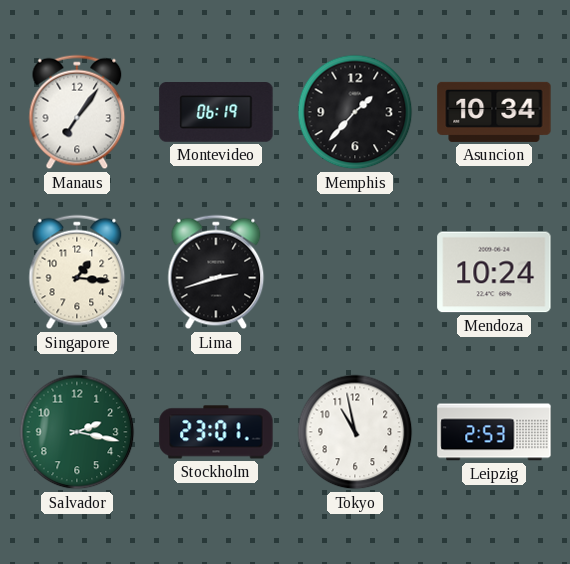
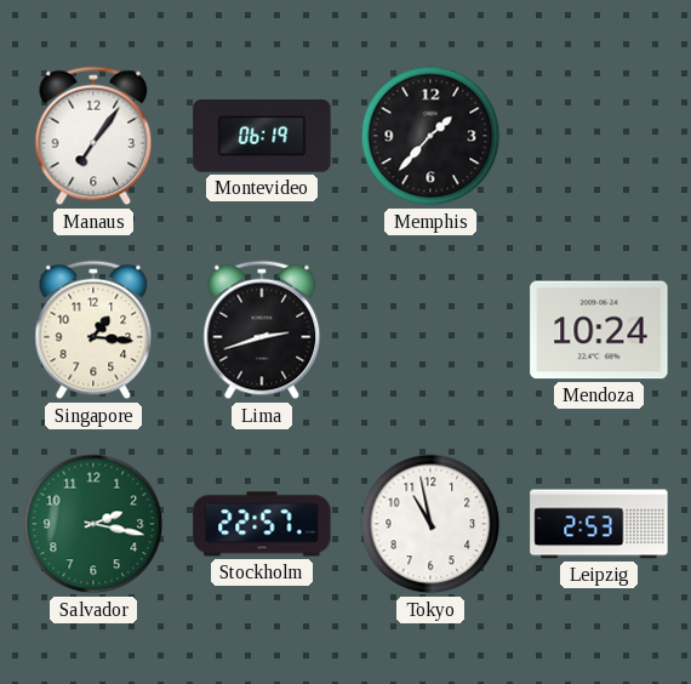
Asuncion: 10:34 -> none (494, 112)
Stockholm: 23:01 -> 22:57 (262, 524)
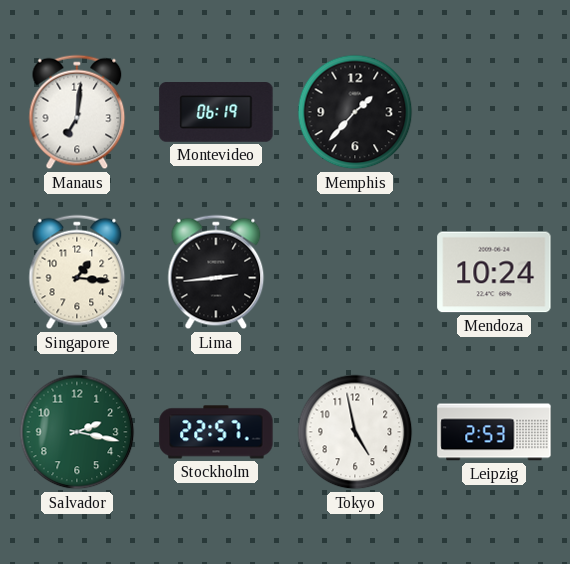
Manaus: 7:06 -> 7:01 (77, 112)
Lima: 2:42 -> 2:44 (216, 272)
Tokyo: 10:58 -> 4:58 (355, 432)
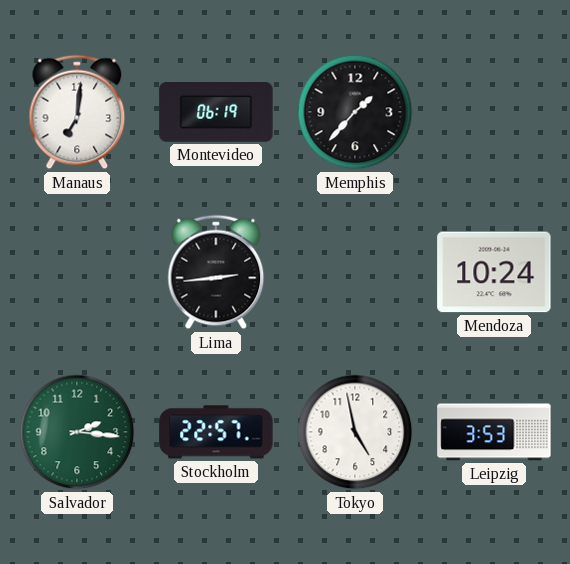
Singapore: 1:16 -> none (77, 272)
Salvador: 2:17 -> 2:16 (77, 432)
Leipzig: 2:53 -> 3:53 (494, 432)
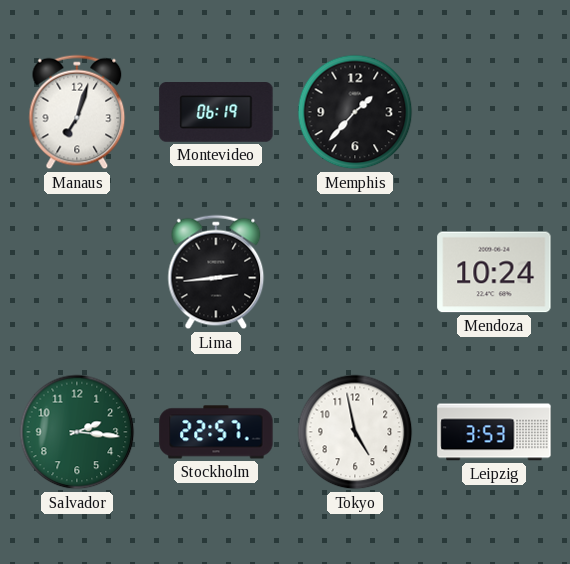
Manaus: 7:01 -> 7:03 (77, 112)
